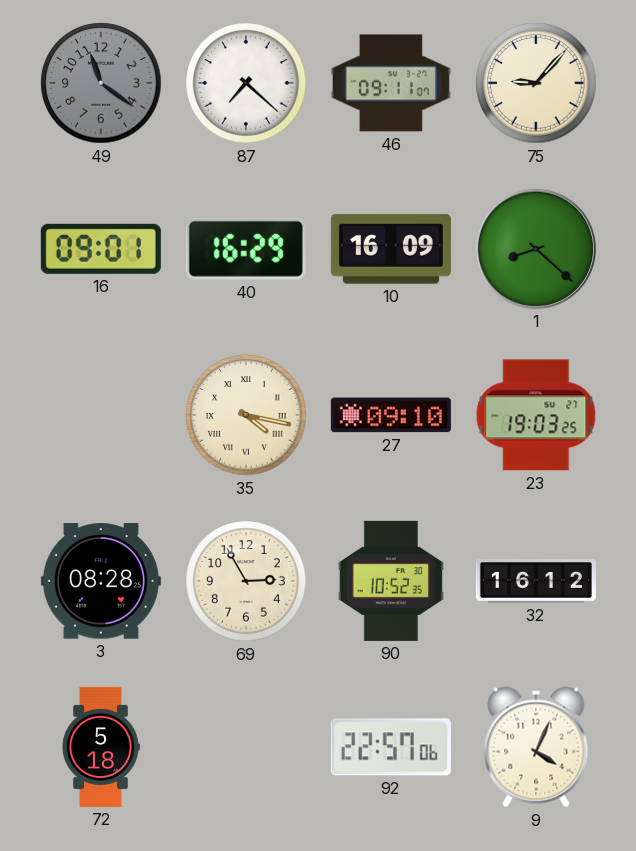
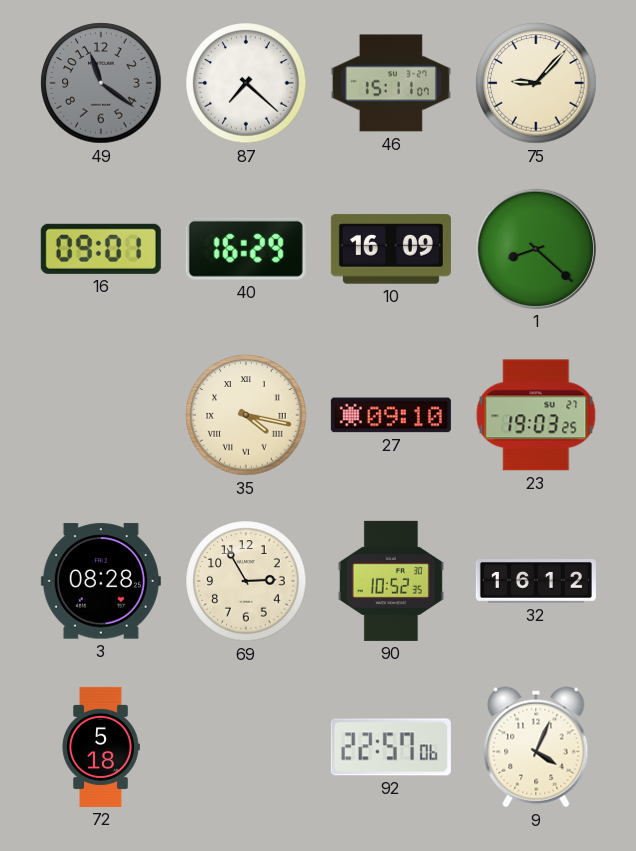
46: 09:11 -> 15:11 (391, 83)
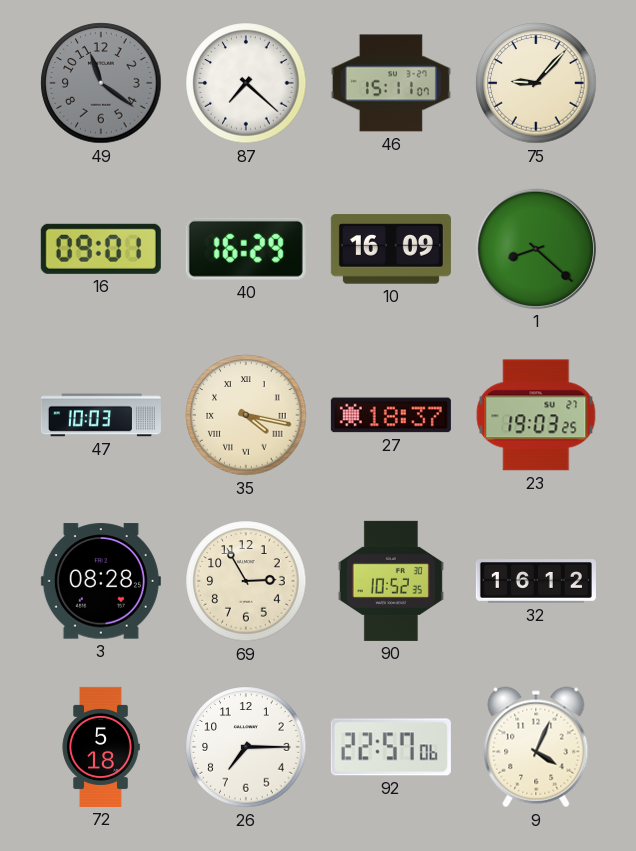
47: none -> 10:03 (101, 415)
27: 09:10 -> 18:37 (391, 415)
26: none -> 7:15 (246, 747)
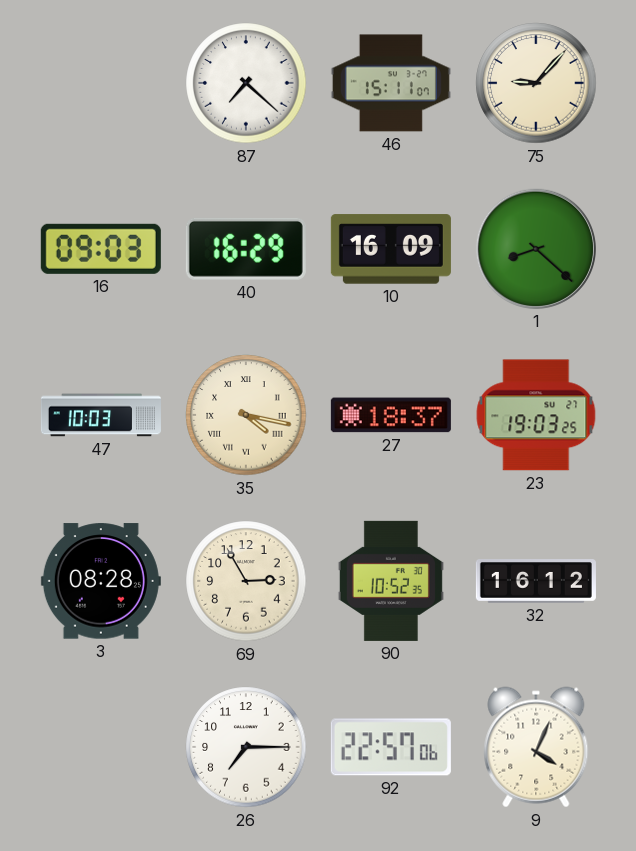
49: 11:21 -> none (101, 83)
16: 09:01 -> 09:03 (101, 249)
72: 5:18 -> none (101, 747)
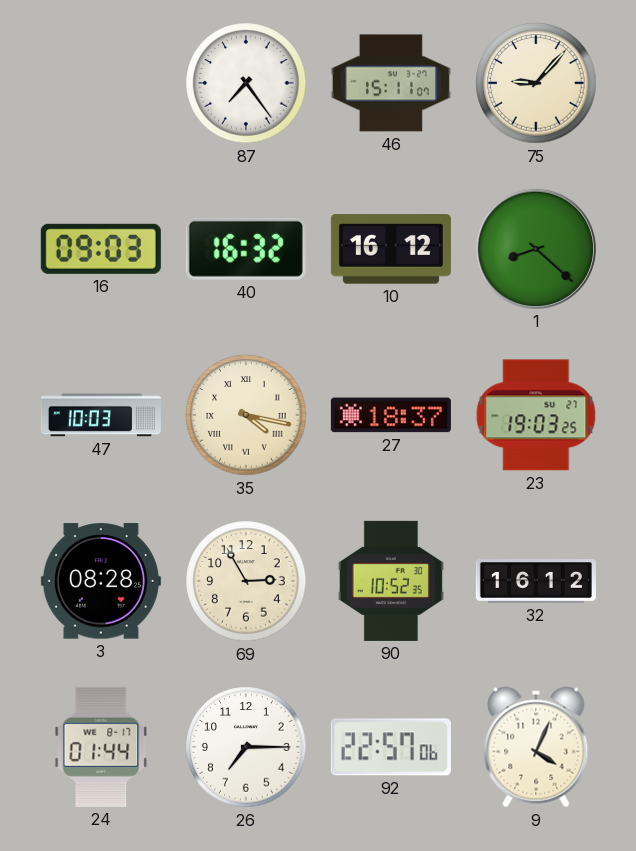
87: 7:22 -> 7:24 (246, 83)
40: 16:29 -> 16:32 (246, 249)
10: 16:09 -> 16:12 (391, 249)
24: none -> 01:44 (101, 747)
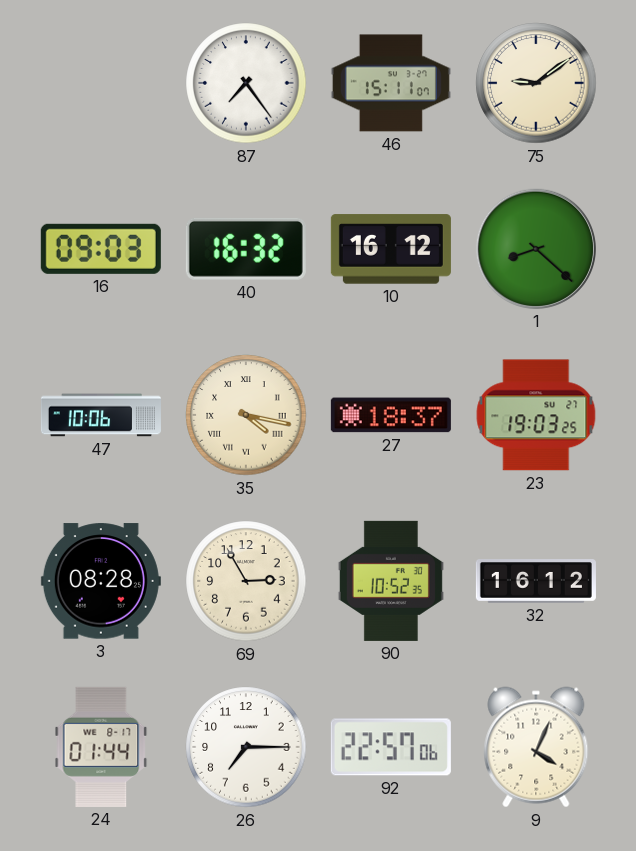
75: 9:07 -> 9:09 (536, 83)
47: 10:03 -> 10:06 (101, 415)
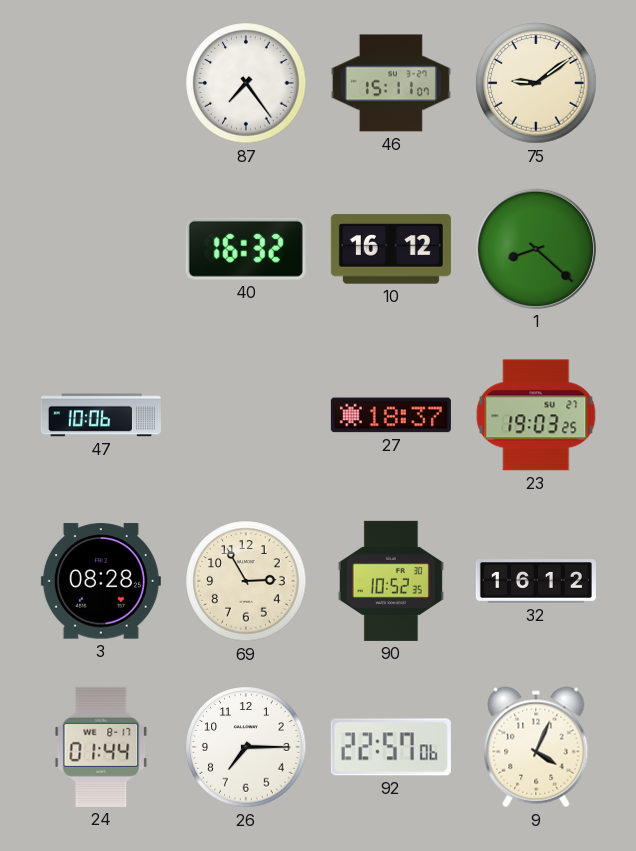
16: 09:03 -> none (101, 249)
35: 4:17 -> none (246, 415)
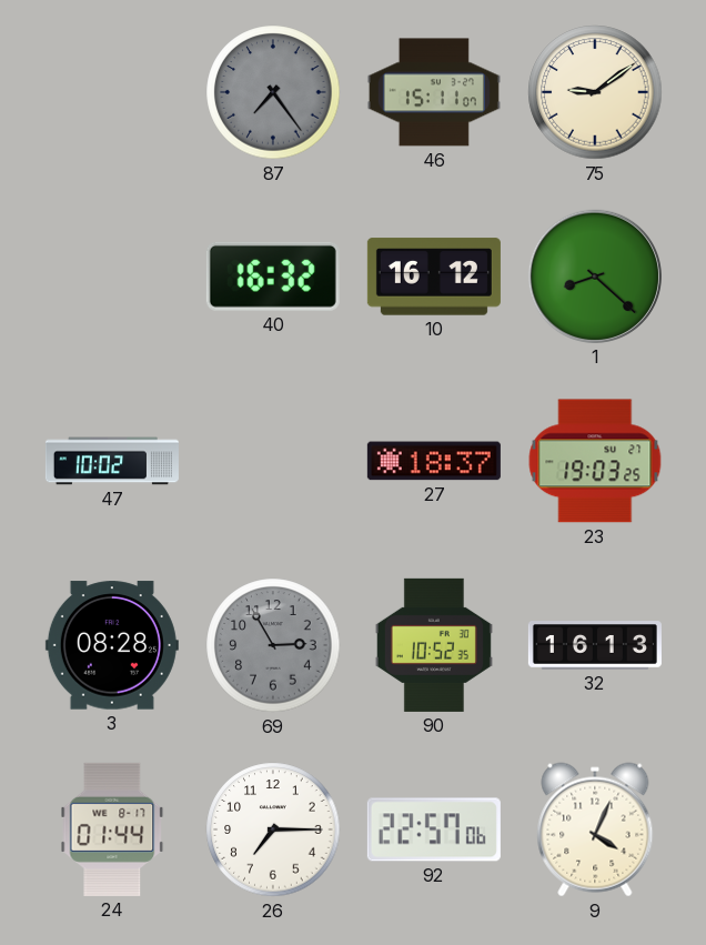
87 dial: white -> grey (273, 92)
47: 10:06 -> 10:02 (112, 461)
69 dial: cream -> grey (273, 645)
32: 16:12 -> 16:13 (595, 645)
